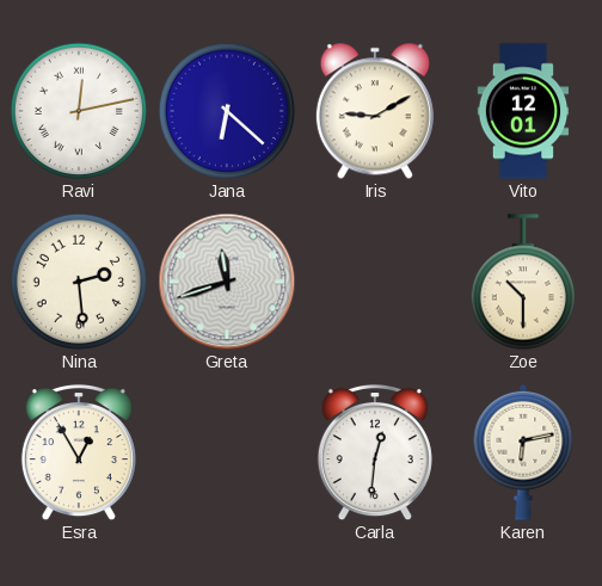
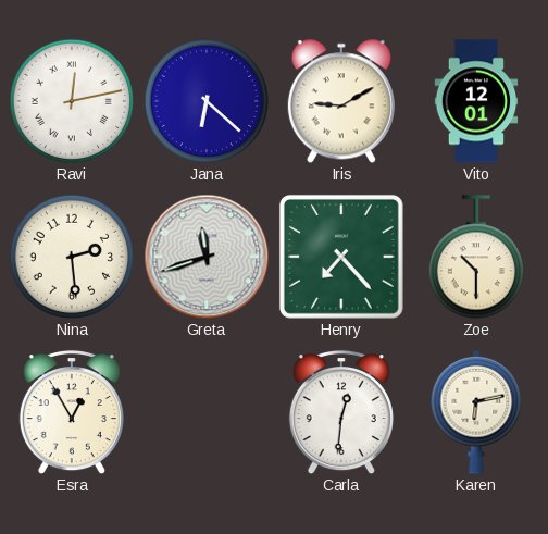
Henry: none -> 7:23 (341, 257)
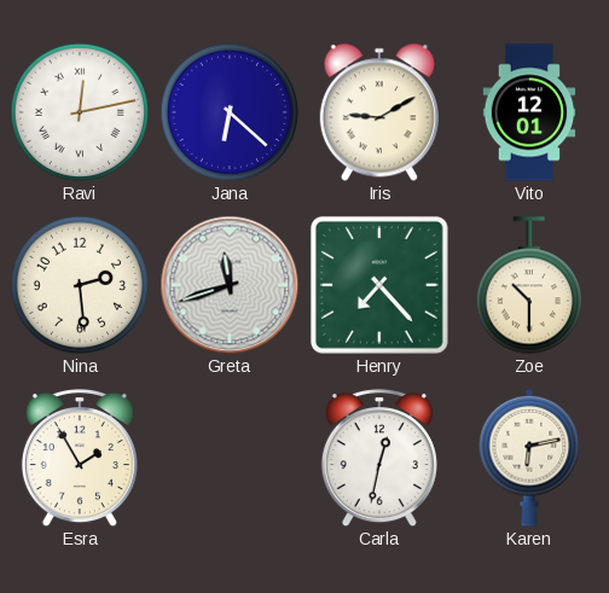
Esra: 12:55 -> 1:55 (80, 458)
Carla: 12:31 -> 12:32 (379, 458)
